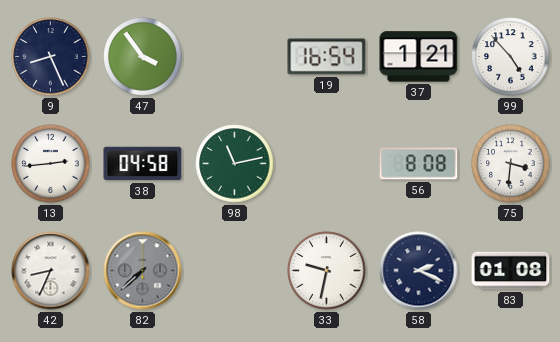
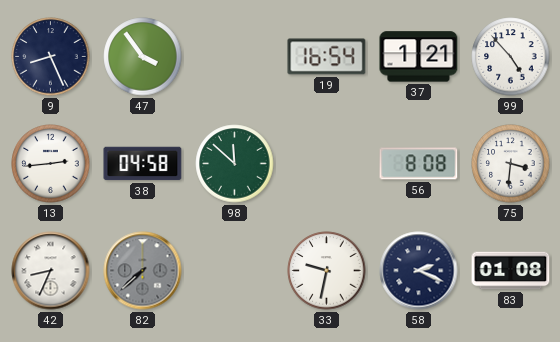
98: 11:13 -> 11:52 (235, 164)
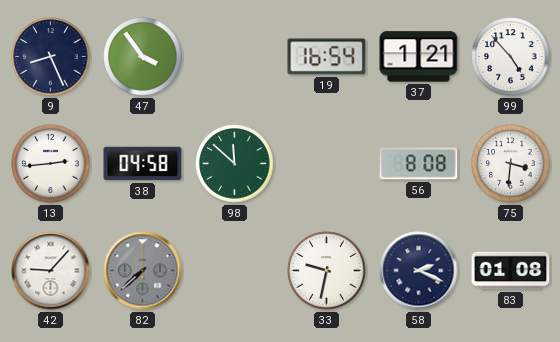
42: 8:34 -> 9:07 (51, 271)
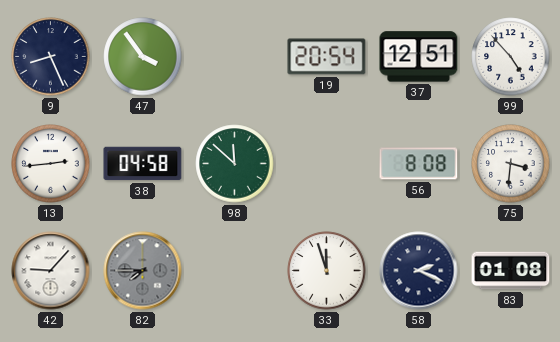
19: 16:54 -> 20:54 (327, 57)
37: 1:21 -> 12:51 (419, 57)
82: 7:38 -> 7:45 (143, 271)
33: 9:32 -> 11:57 (327, 271)
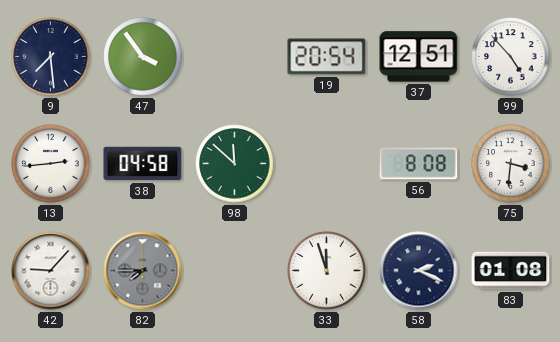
9: 8:26 -> 7:29 (51, 57)
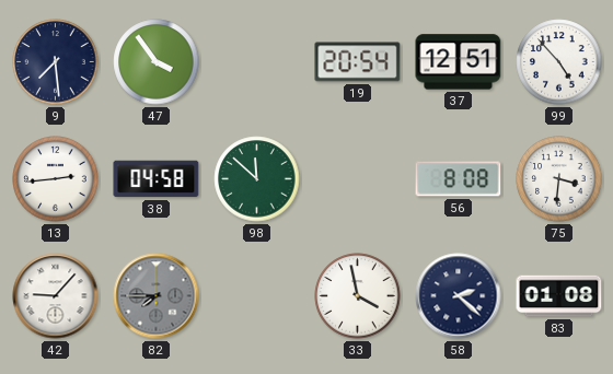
33: 11:57 -> 3:58 (358, 296)
58: 2:19 -> 2:22 (459, 296)
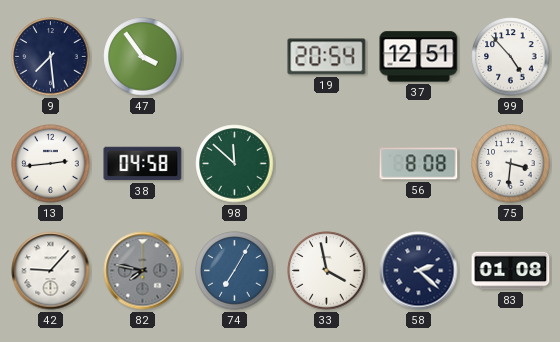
82: 7:45 -> 7:47 (143, 271)
74: none -> 7:05 (235, 271)
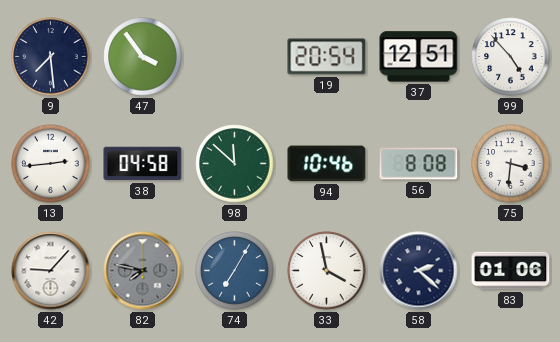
94: none -> 10:46 (327, 164)
83: 01:08 -> 01:06 (511, 271)
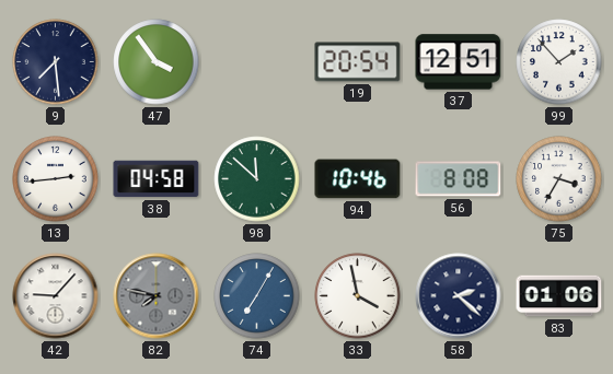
99: 4:53 -> 1:53 (559, 62)
75: 3:31 -> 3:35 (559, 179)
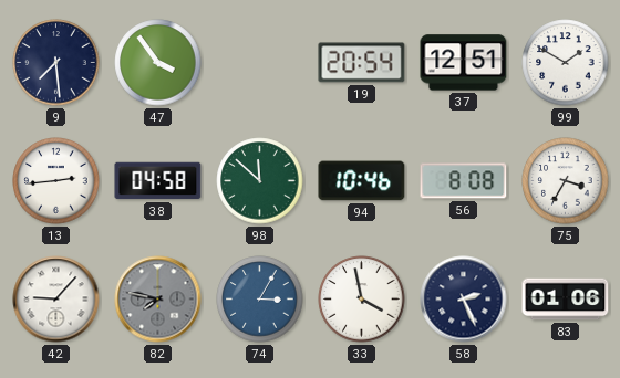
99: 1:53 -> 1:50 (566, 63)
74: 7:05 -> 3:05 (260, 300)
58: 2:22 -> 2:26 (464, 300)
